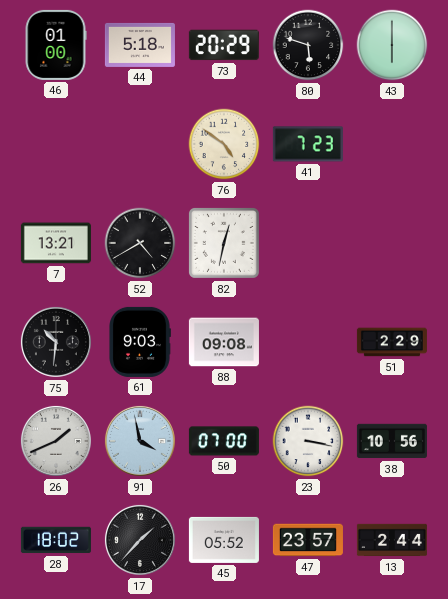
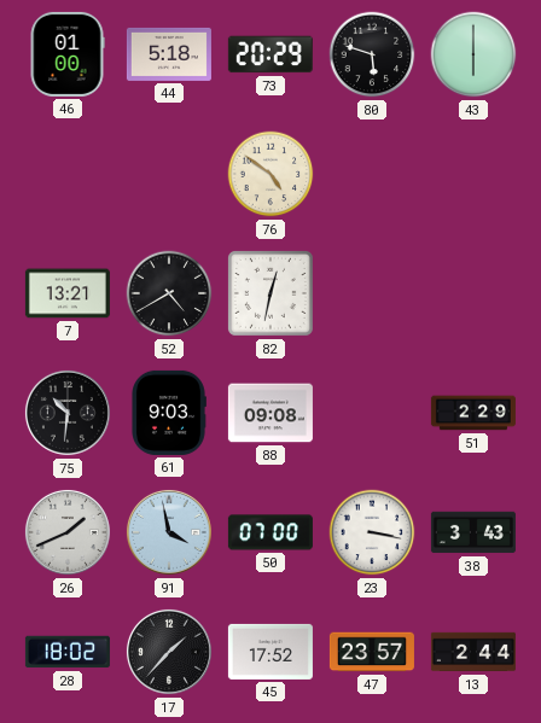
41: 7:23 -> none (308, 144)
38: 10:56 -> 3:43 (473, 532)
45: 05:52 -> 17:52 (270, 652)
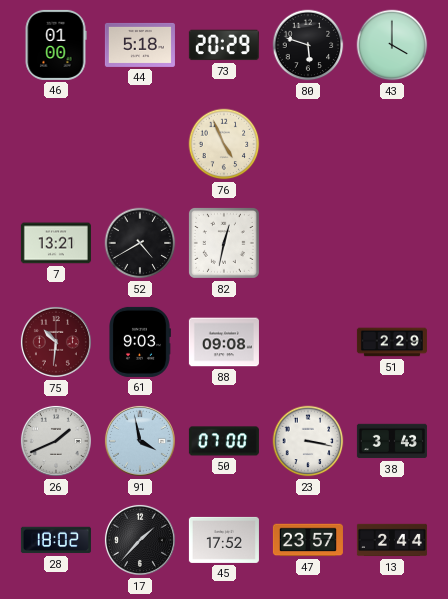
43: 6:00 -> 4:00 (392, 45)
76: 4:51 -> 4:56 (224, 144)
75 dial: black -> burgundy (56, 342)
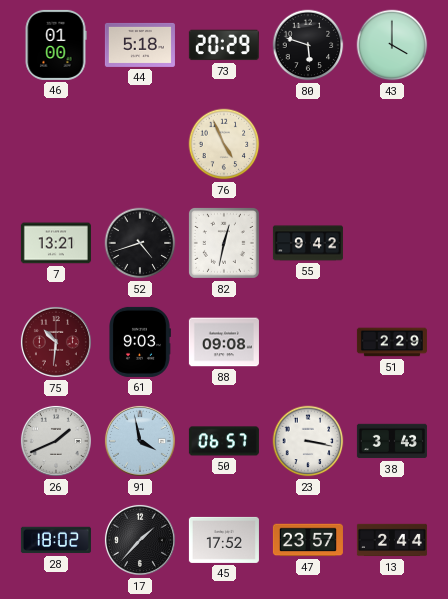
52: 4:40 -> 4:42 (140, 243)
55: none -> 9:42 (308, 243)
50: 07:00 -> 06:57 (224, 441)
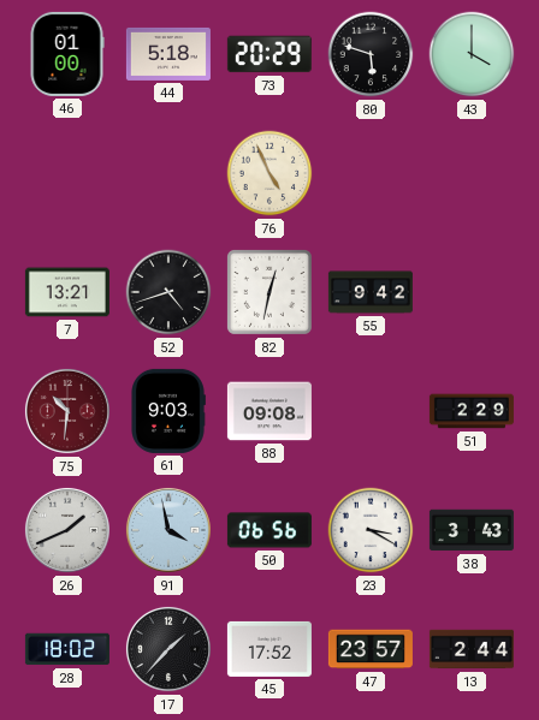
50: 06:57 -> 06:56 (269, 530)
23: 3:17 -> 3:20 (371, 530)
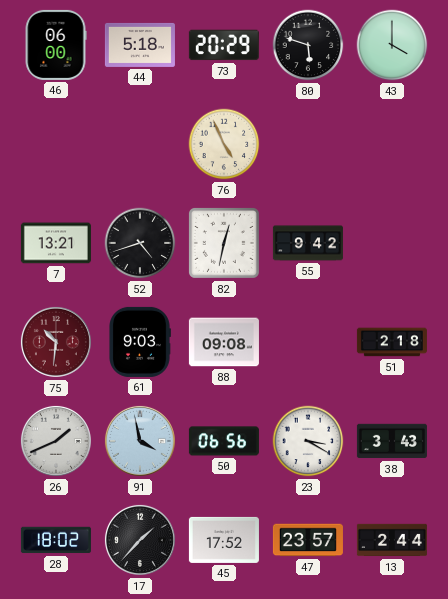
46: 01:00 -> 06:00 (56, 45)
51: 2:29 -> 2:18 (392, 342)
